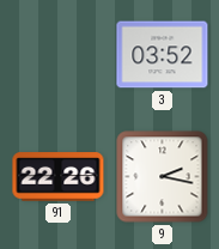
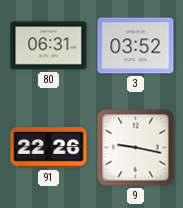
80: none -> 06:31 (49, 46)
9: 2:17 -> 9:17 (136, 148)
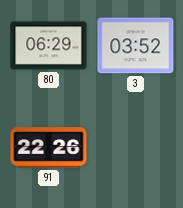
80: 06:31 -> 06:29 (49, 46)
9: 9:17 -> none (136, 148)
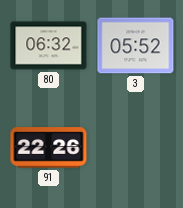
80: 06:29 -> 06:32 (49, 46)
3: 03:52 -> 05:52 (136, 46)
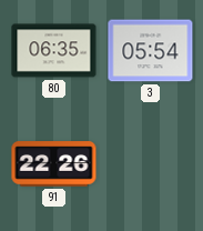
80: 06:32 -> 06:35 (54, 51)
3: 05:52 -> 05:54 (151, 51)
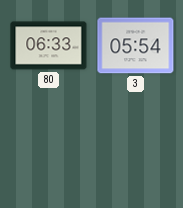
80: 06:35 -> 06:33 (49, 46)
91: 22:26 -> none (54, 164)
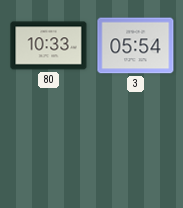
80: 06:33 -> 10:33 (49, 46)
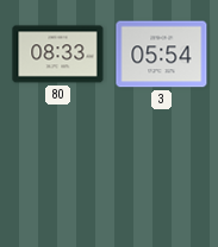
80: 10:33 -> 08:33 (58, 55)
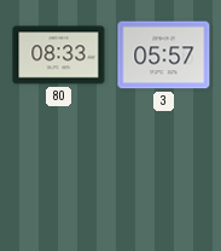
3: 05:54 -> 05:57 (164, 56)
